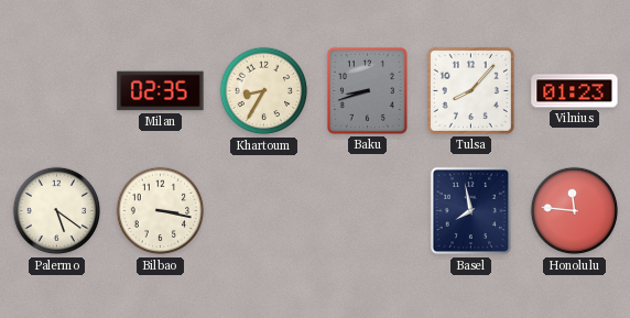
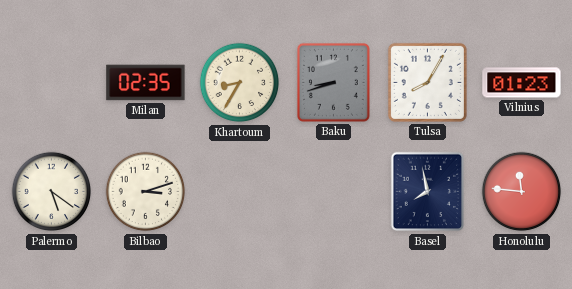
Tulsa: 8:07 -> 8:05 (427, 82)
Bilbao: 3:17 -> 3:12 (146, 192)
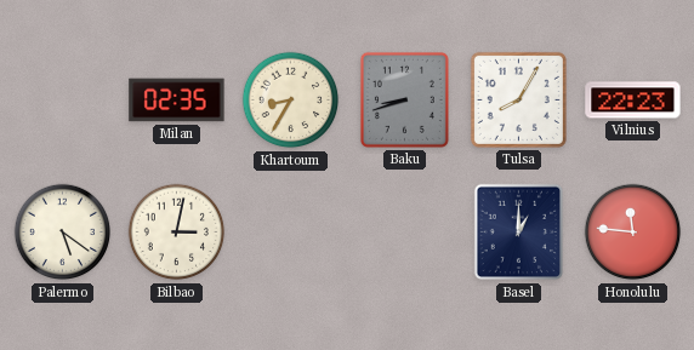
Vilnius: 01:23 -> 22:23 (633, 101)
Bilbao: 3:12 -> 3:02 (177, 233)
Basel: 7:58 -> 1:00 (519, 233)
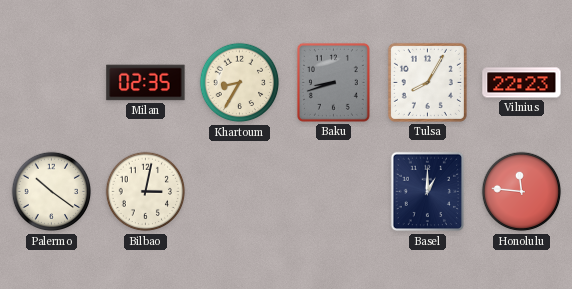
Palermo: 5:21 -> 10:21 (52, 192)
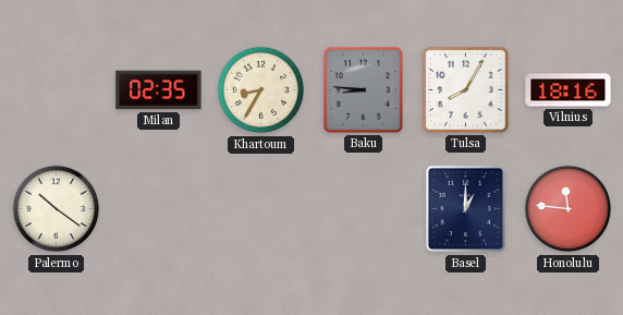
Baku: 8:42 -> 8:46 (363, 89)
Vilnius: 22:23 -> 18:16 (569, 90)
Bilbao: 3:02 -> none (146, 192)
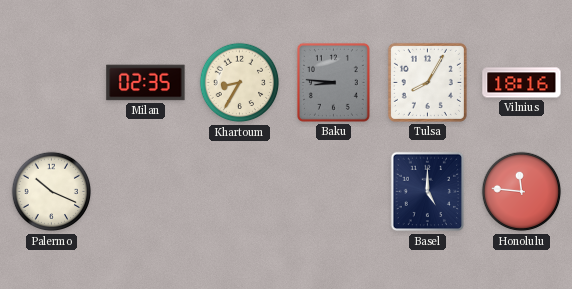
Palermo: 10:21 -> 10:19 (52, 192)
Basel: 1:00 -> 5:00 (428, 192)
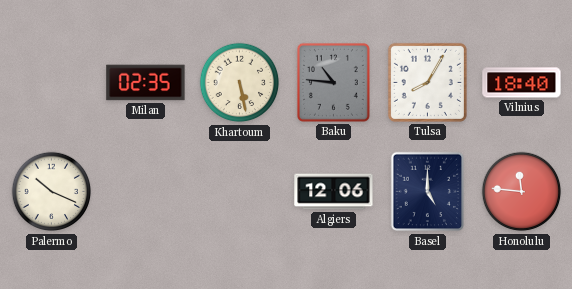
Khartoum: 8:35 -> 5:28 (240, 83)
Baku: 8:46 -> 10:46 (333, 82)
Vilnius: 18:16 -> 18:40 (522, 83)
Algiers: none -> 12:06 (334, 192)
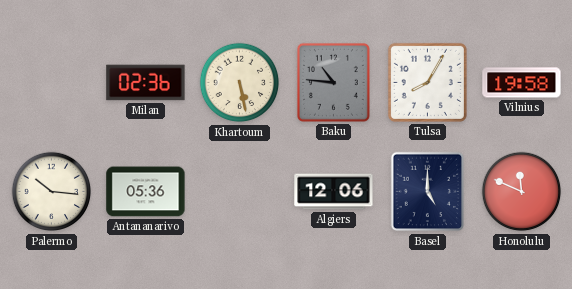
Milan: 02:35 -> 02:36 (146, 83)
Vilnius: 18:40 -> 19:58 (522, 83)
Palermo: 10:19 -> 10:16 (52, 192)
Antananarivo: none -> 05:36 (146, 192)
Honolulu: 11:46 -> 11:49 (522, 192)
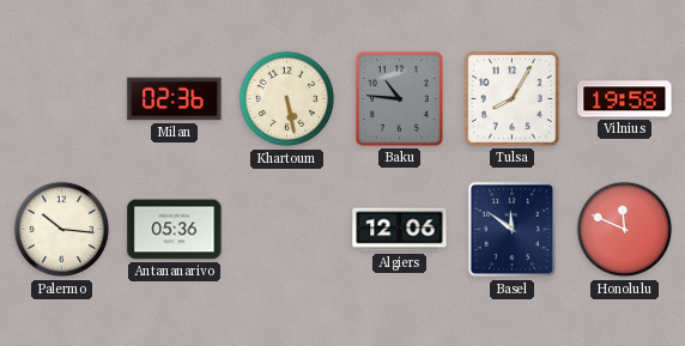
Basel: 5:00 -> 11:51 (513, 230)
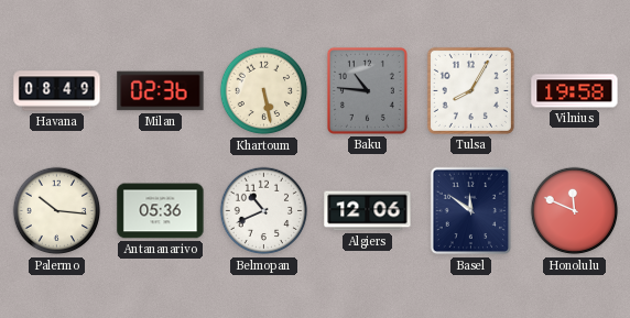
Havana: none -> 08:49 (57, 91)
Belmopan: none -> 10:41 (264, 211)
